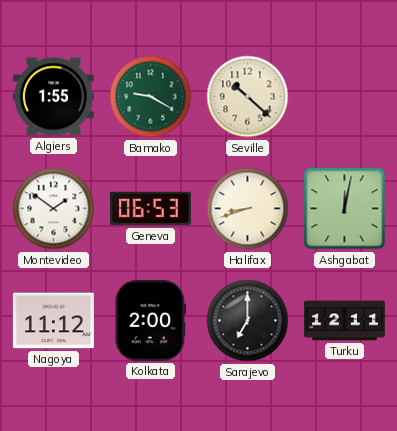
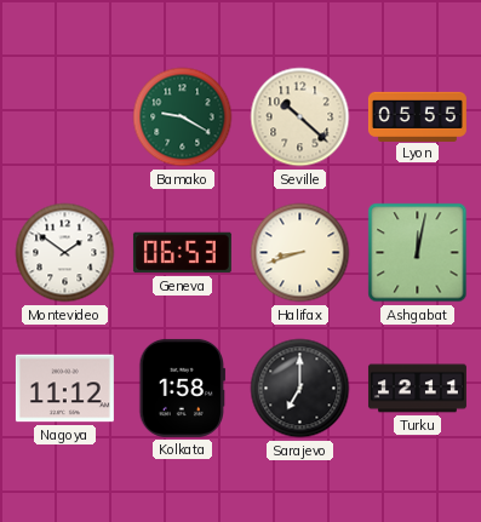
Algiers: 1:55 -> none (53, 97)
Lyon: none -> 05:55 (417, 116)
Kolkata: 2:00 -> 1:58 (183, 388)
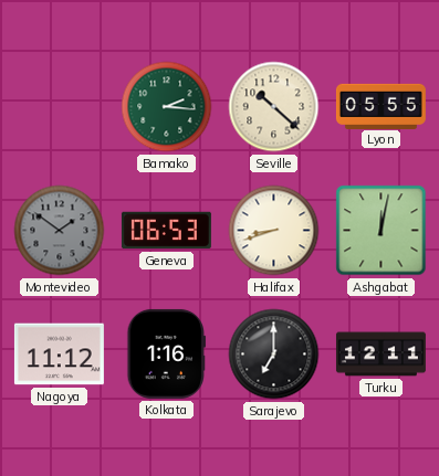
Bamako: 9:20 -> 2:16 (167, 107)
Montevideo dial: white -> grey (60, 231)
Kolkata: 1:58 -> 1:16 (167, 353)
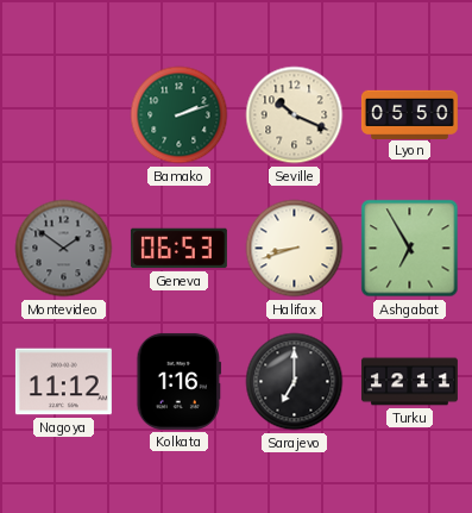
Bamako: 2:16 -> 2:12 (180, 115)
Seville: 10:22 -> 10:19 (295, 115)
Lyon: 05:55 -> 05:50 (409, 114)
Ashgabat: 12:02 -> 6:55 (410, 249)
